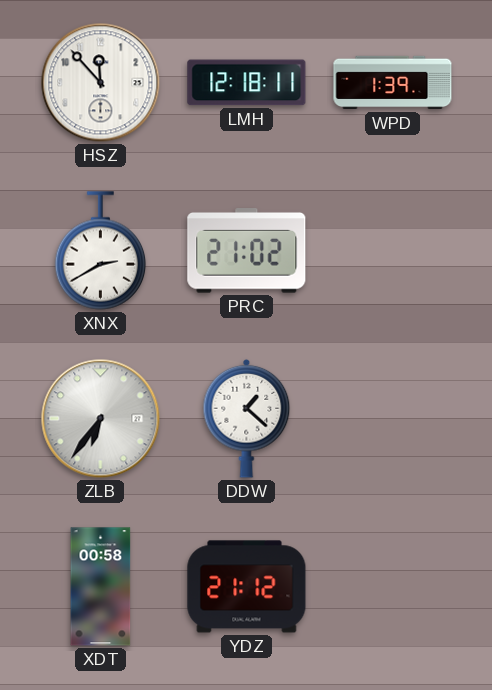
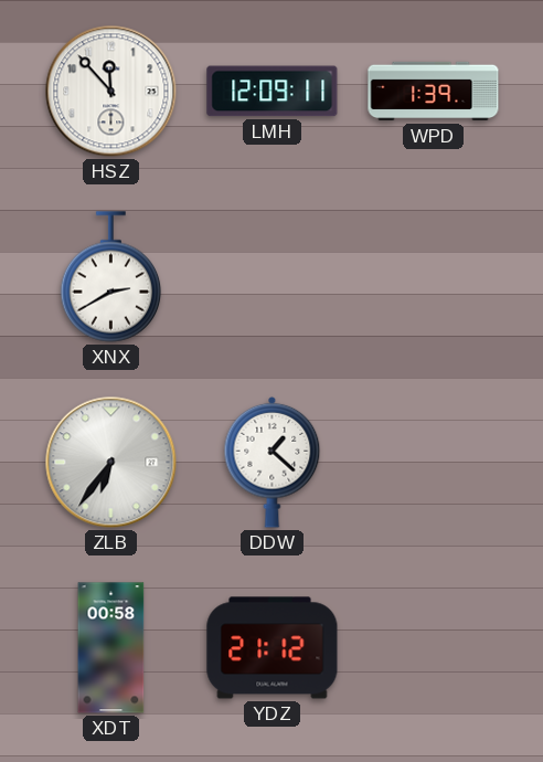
LMH: 12:18 -> 12:09 (273, 92)
PRC: 21:02 -> none (247, 251)
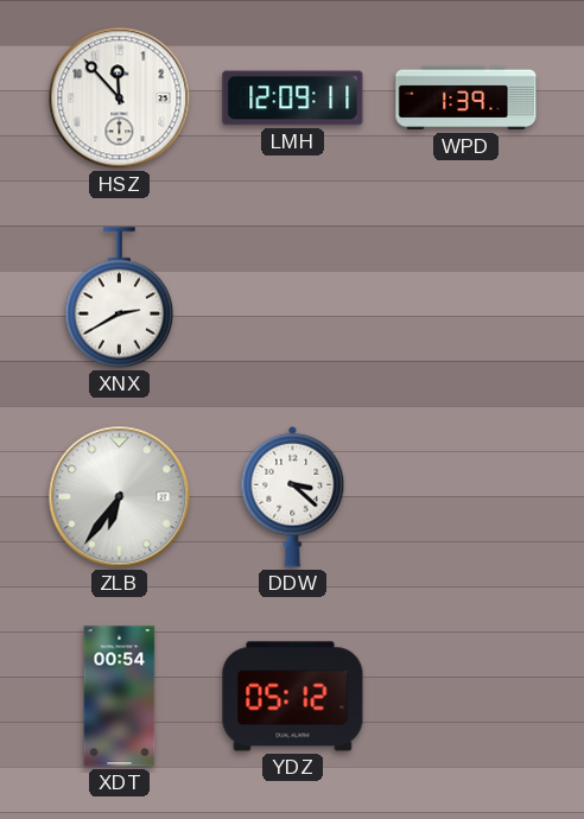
DDW: 1:22 -> 3:22 (293, 496)
XDT: 00:58 -> 00:54 (120, 697)
YDZ: 21:12 -> 05:12 (293, 697)
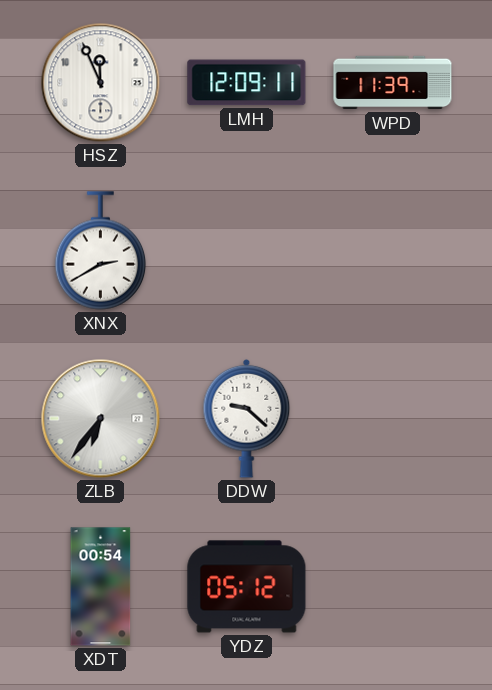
HSZ: 11:53 -> 11:56 (101, 83)
WPD: 1:39 -> 11:39 (393, 83)
DDW: 3:22 -> 9:22 (247, 418)
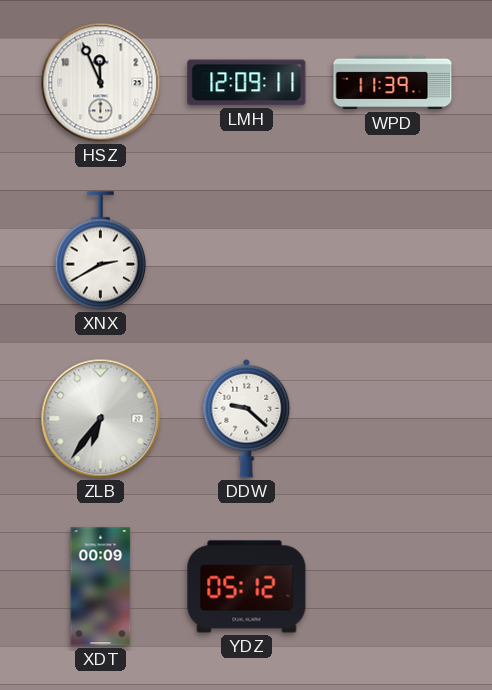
XDT: 00:54 -> 00:09 (101, 587)
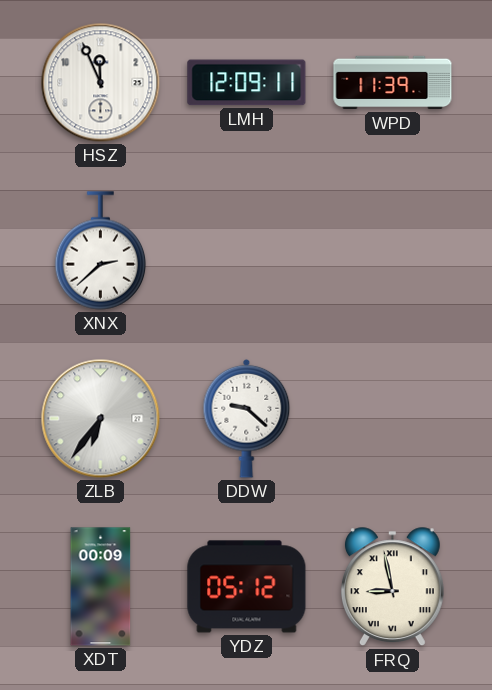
XNX: 2:40 -> 2:38 (101, 251)
FRQ: none -> 8:58 (392, 587)
